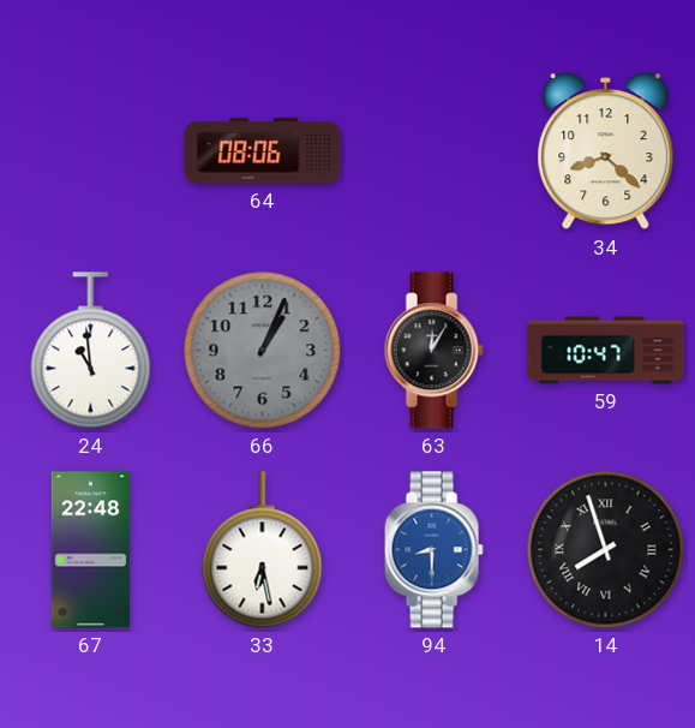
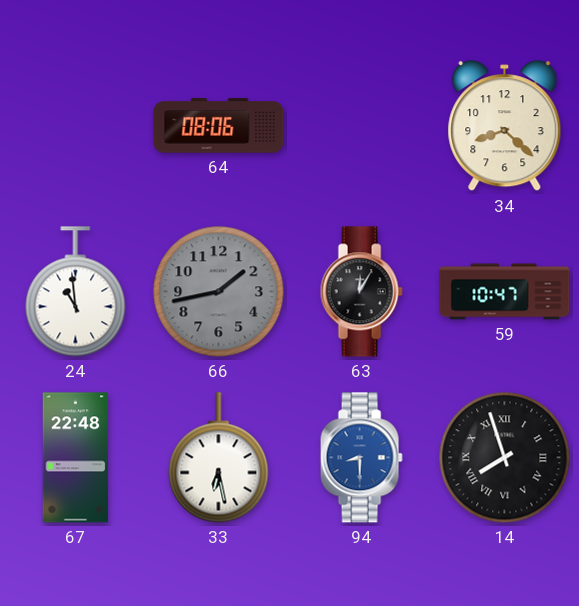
66: 1:04 -> 1:43 (219, 292)
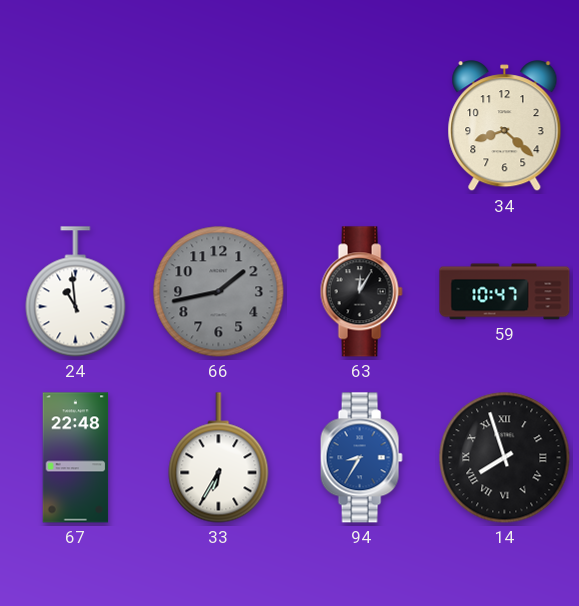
64: 08:06 -> none (219, 126)
33: 6:28 -> 6:35 (219, 458)
94: 8:30 -> 8:35 (361, 458)
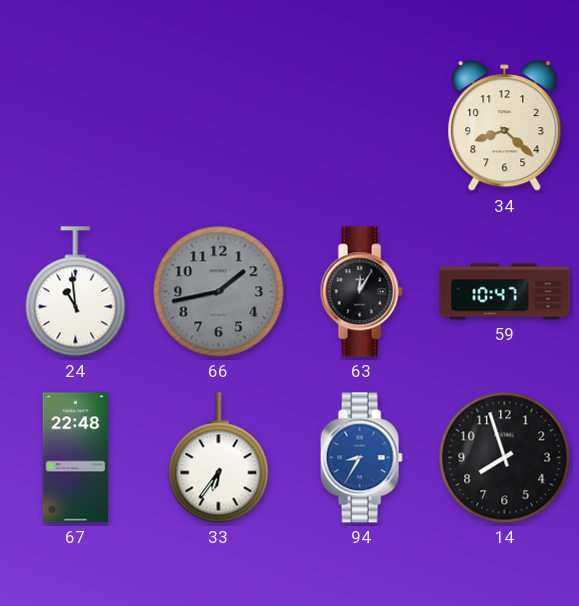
33: 6:35 -> 6:36 (219, 458)
14 numerals: Roman -> Arabic (505, 458)
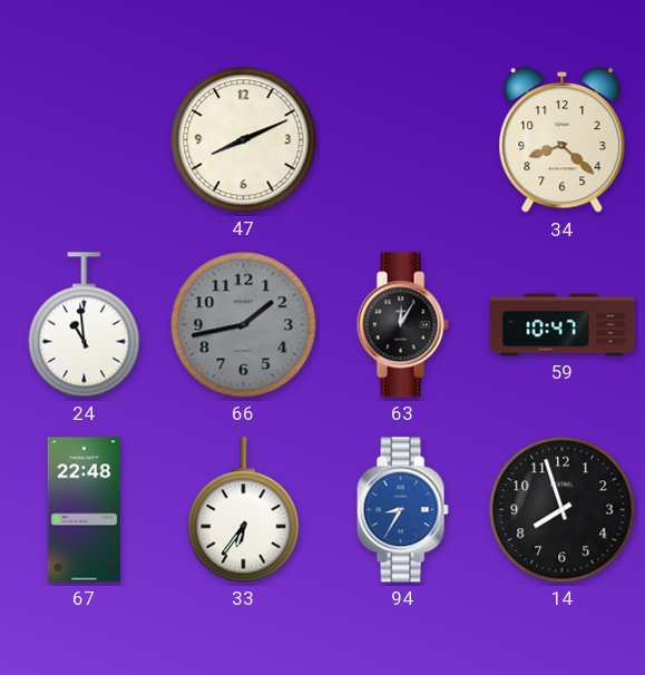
47: none -> 8:11 (244, 140)
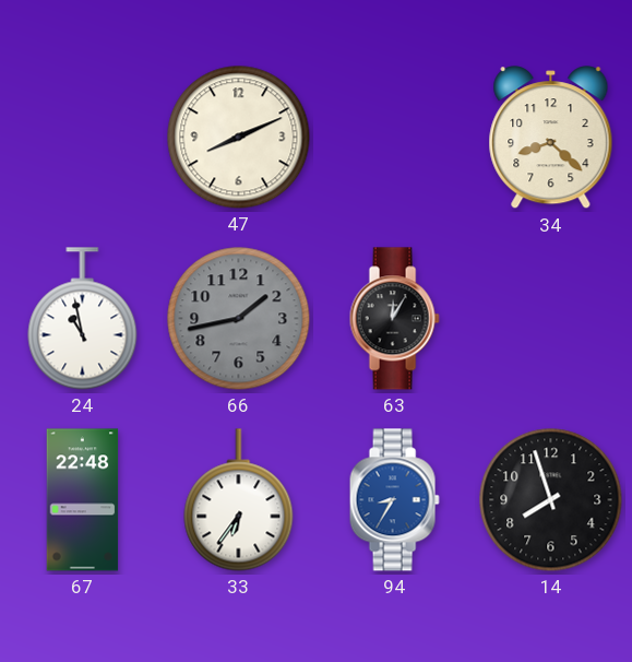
24: 10:59 -> 10:58 (83, 319)
59: 10:47 -> none (563, 325)
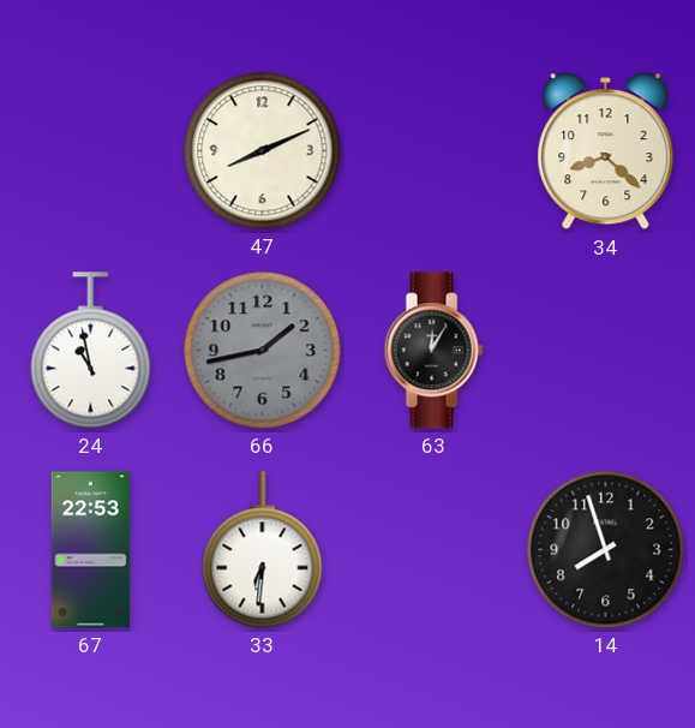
67: 22:48 -> 22:53 (91, 550)
33: 6:36 -> 6:31 (263, 550)
94: 8:35 -> none (394, 500)
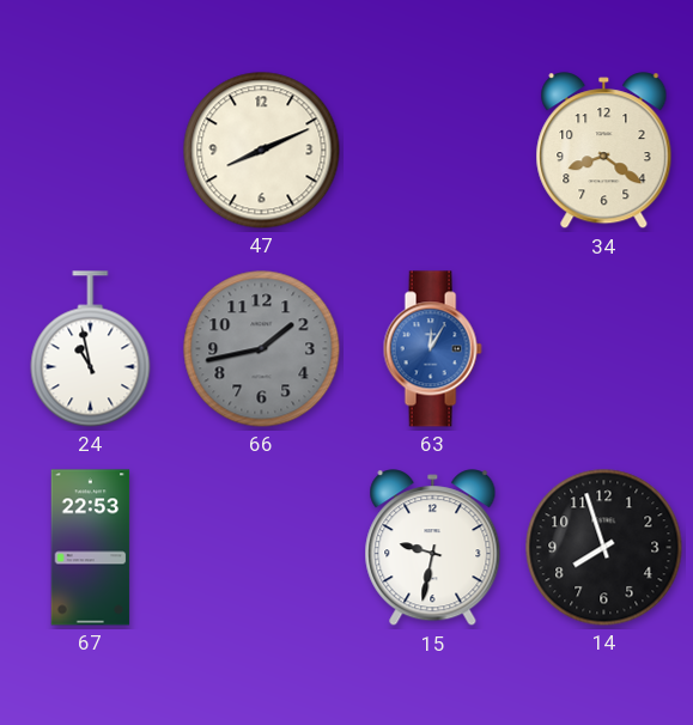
34: 8:22 -> 8:21 (604, 151)
63 dial: black -> blue (432, 349)
33: 6:31 -> none (263, 550)
15: none -> 9:32 (433, 548)
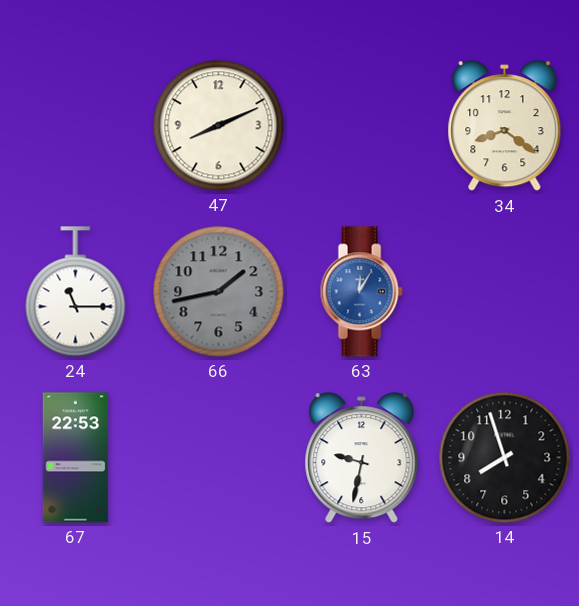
24: 10:58 -> 11:15 (76, 292)
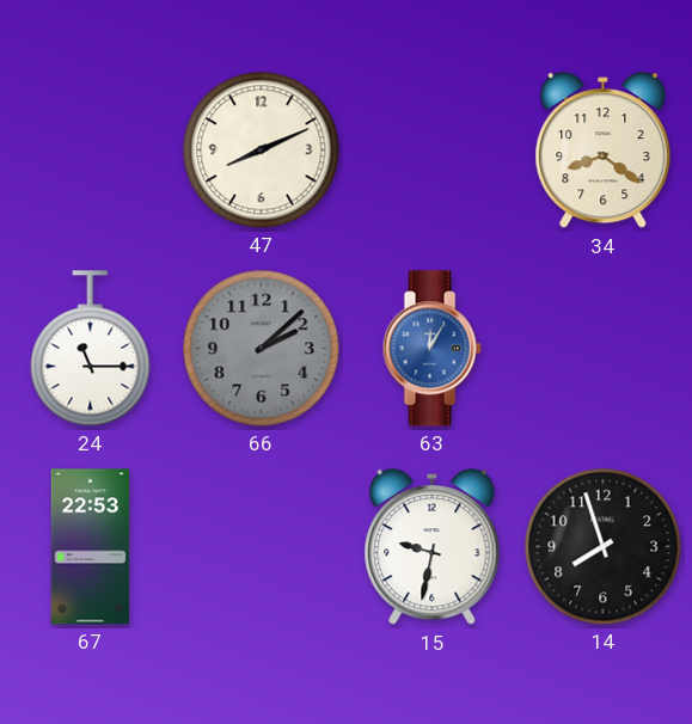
66: 1:43 -> 2:08 (262, 349)
